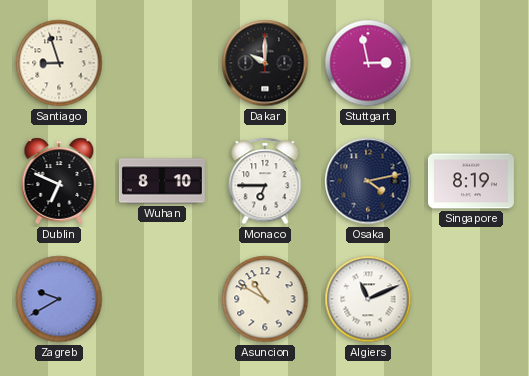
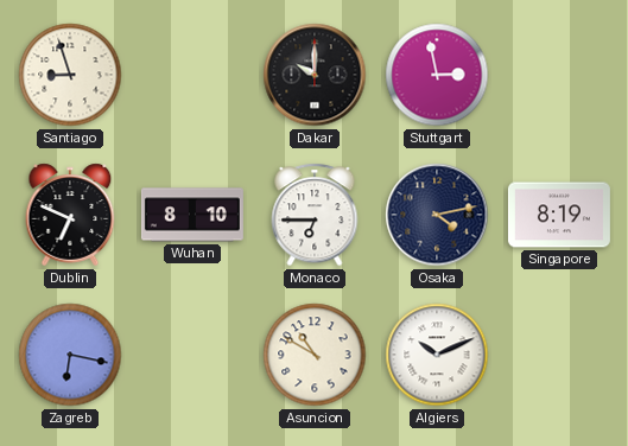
Zagreb: 9:40 -> 6:17 (70, 355)
Algiers: 11:11 -> 10:11 (437, 355)
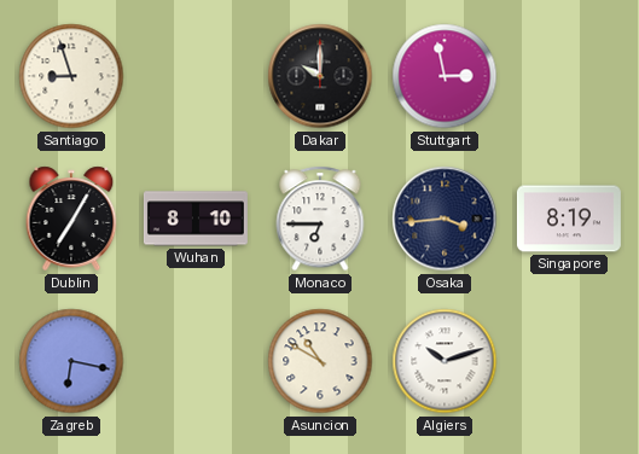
Dublin: 6:49 -> 7:05 (71, 219)
Osaka: 4:13 -> 3:44 (445, 219)
Algiers: 10:11 -> 10:12 (445, 361)
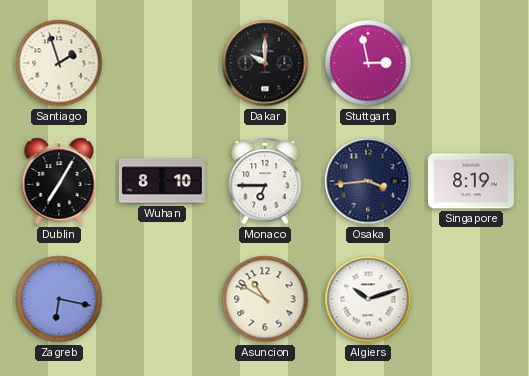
Santiago: 8:57 -> 1:57 (59, 63)
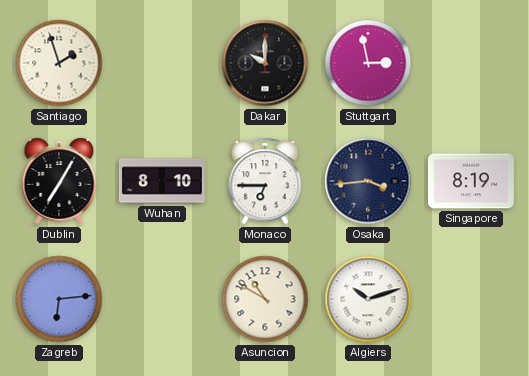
Zagreb: 6:17 -> 6:14 (59, 299)
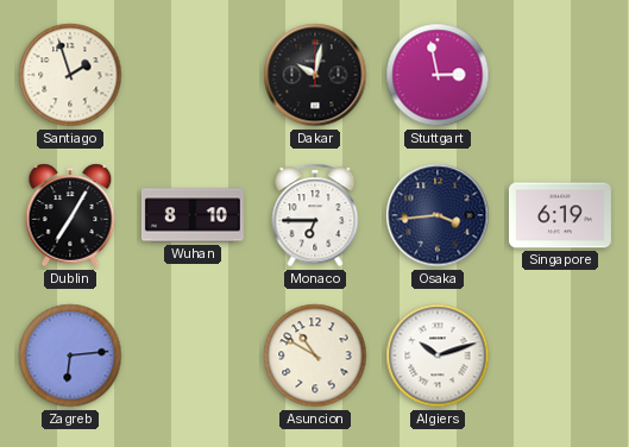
Dakar: 10:00 -> 10:02 (315, 75)
Singapore: 8:19 -> 6:19 (560, 215)
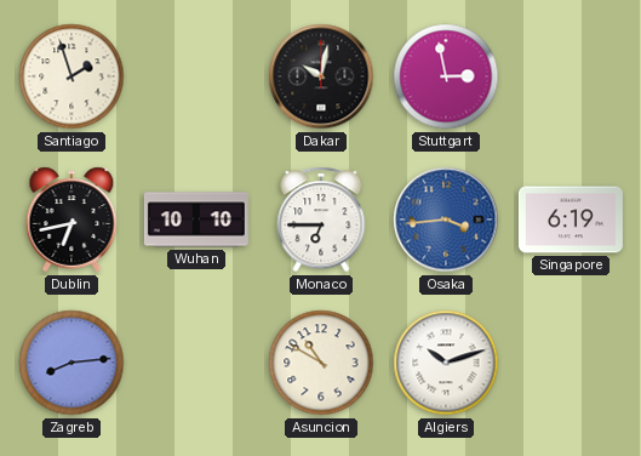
Dublin: 7:05 -> 6:43 (71, 220)
Wuhan: 8:10 -> 10:10 (196, 220)
Osaka dial: navy -> blue (446, 220)
Zagreb: 6:14 -> 8:14 (71, 363)
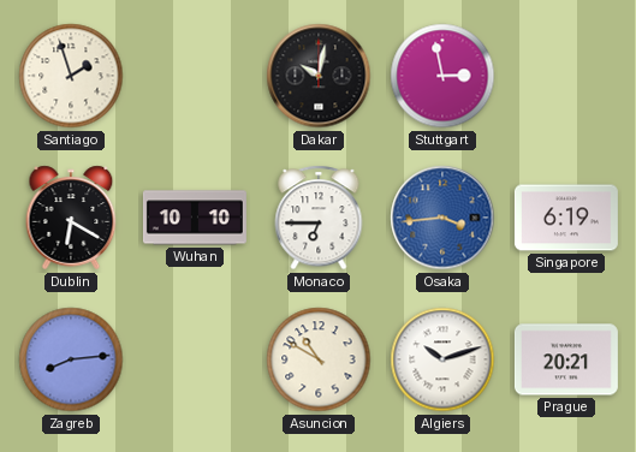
Dublin: 6:43 -> 6:20 (71, 218)
Prague: none -> 20:21 (566, 359)
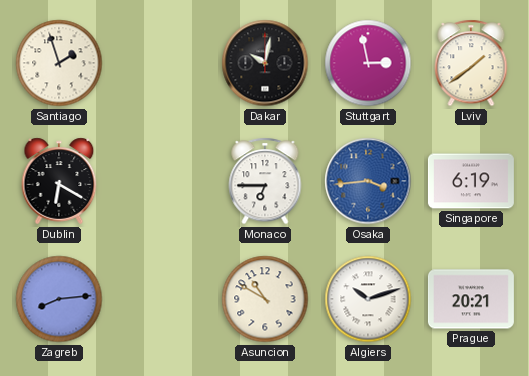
Lviv: none -> 1:39 (471, 63)
Wuhan: 10:10 -> none (195, 218)
